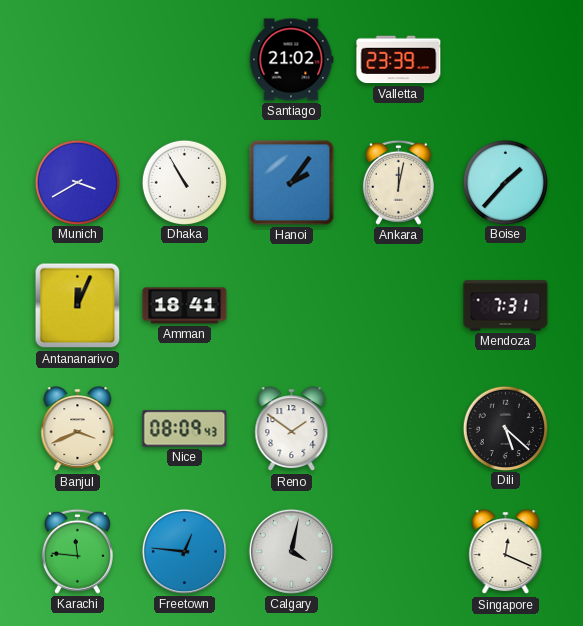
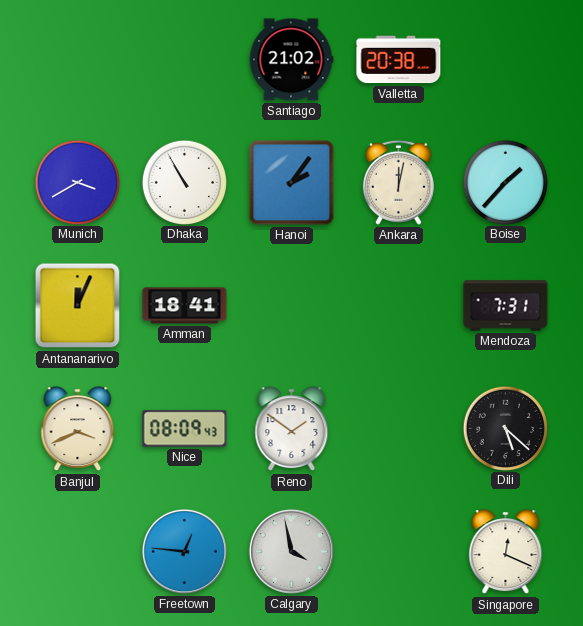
Valletta: 23:39 -> 20:38 (399, 60)
Karachi: 11:46 -> none (77, 551)
Calgary: 4:02 -> 3:58 (291, 551)
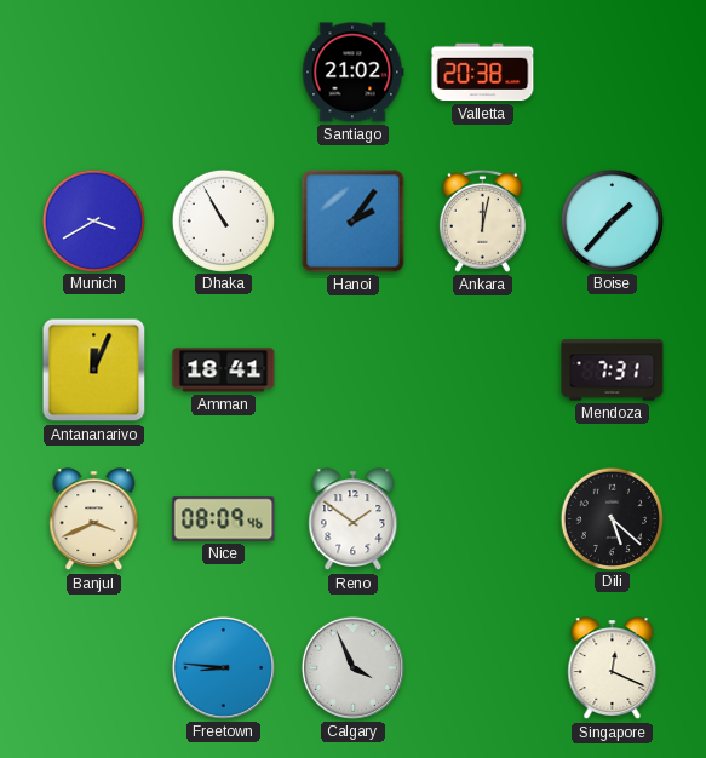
Nice: 08:09:43 -> 08:09:46 (224, 519)
Freetown: 12:46 -> 8:46 (223, 667)
Calgary: 3:58 -> 3:56 (352, 667)
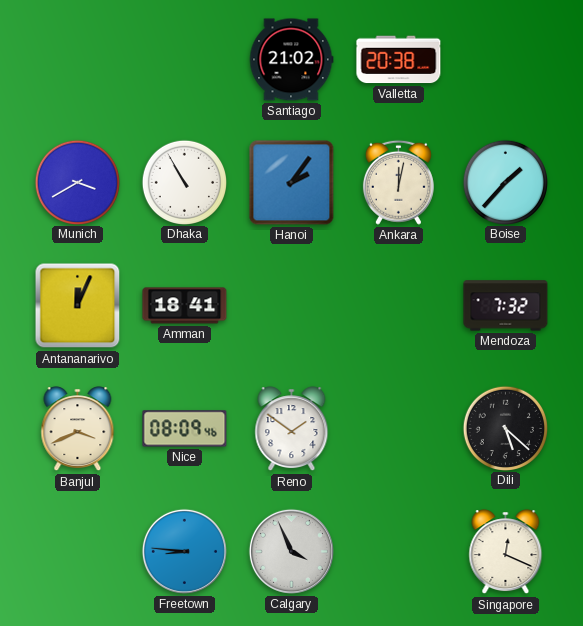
Mendoza: 7:31 -> 7:32 (506, 306)
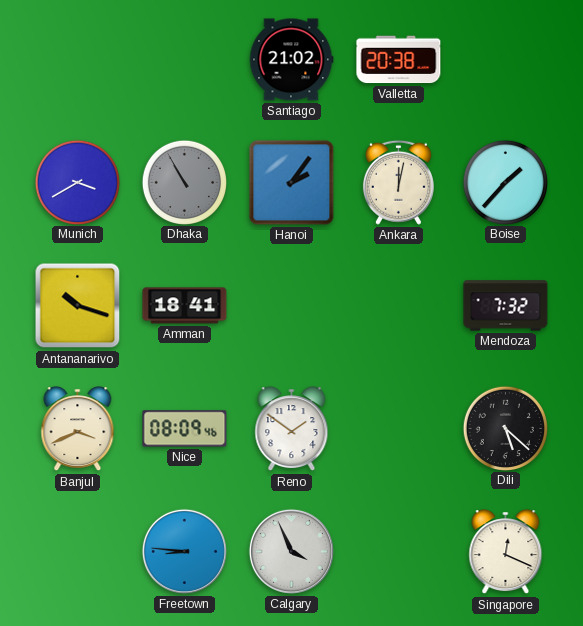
Dhaka dial: white -> grey (184, 182)
Antananarivo: 12:04 -> 10:18 (78, 306)
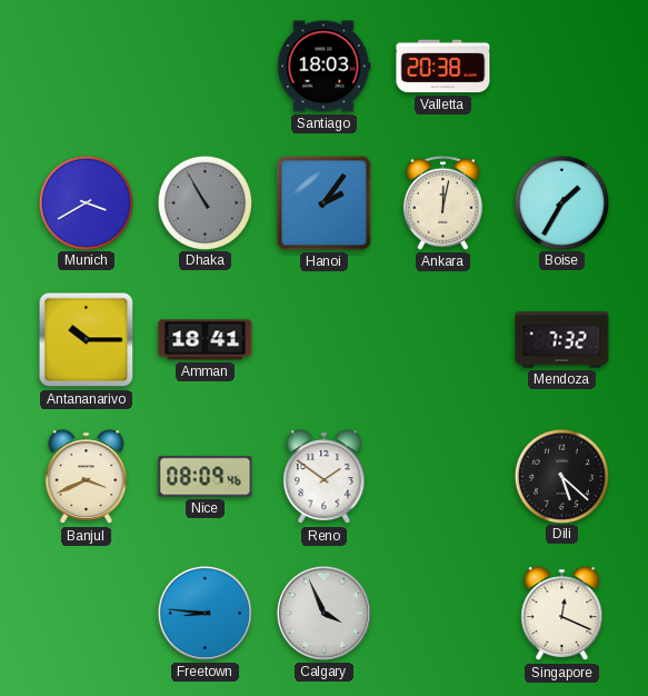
Santiago: 21:02 -> 18:03 (323, 67)
Boise: 1:37 -> 1:35 (561, 202)
Antananarivo: 10:18 -> 10:15 (87, 340)
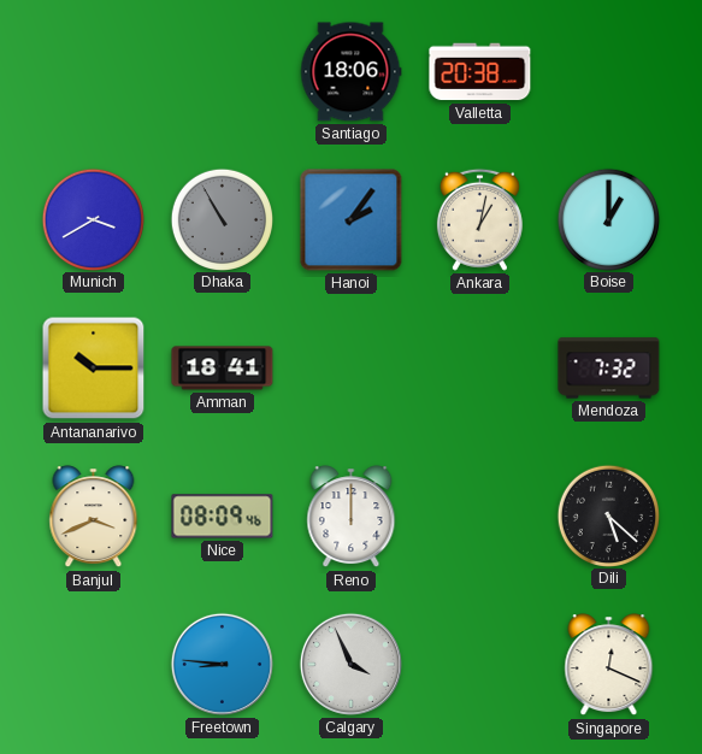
Santiago: 18:03 -> 18:06 (350, 72)
Ankara: 12:02 -> 1:02 (479, 219)
Boise: 1:35 -> 1:00 (608, 219)
Reno: 1:51 -> 12:00 (352, 517)
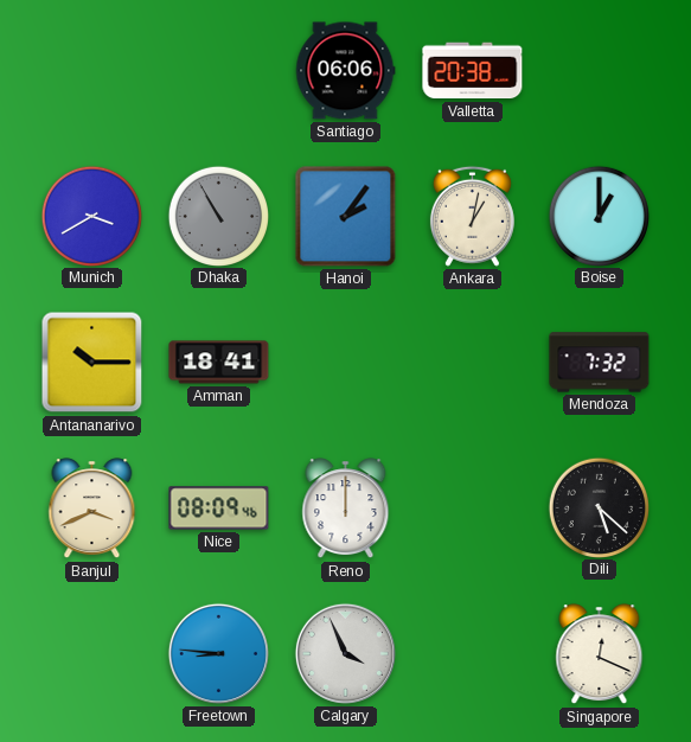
Santiago: 18:06 -> 06:06 (345, 71)
